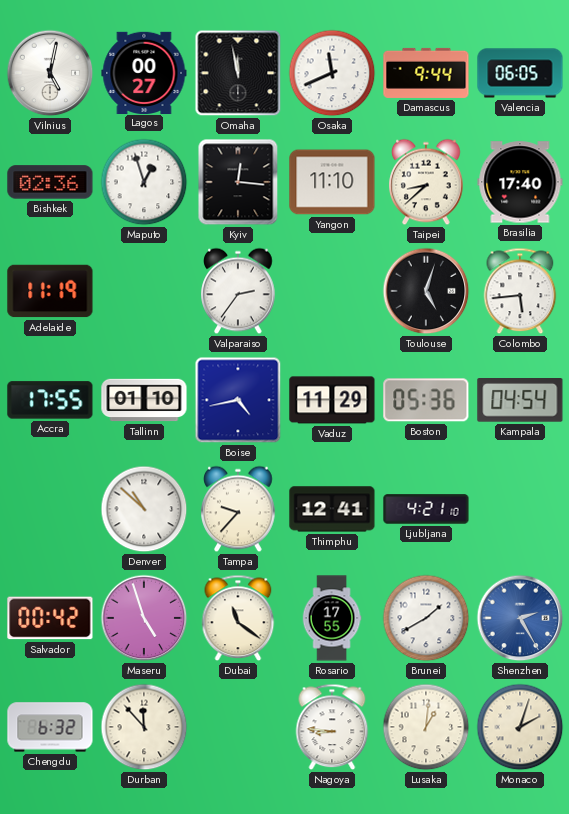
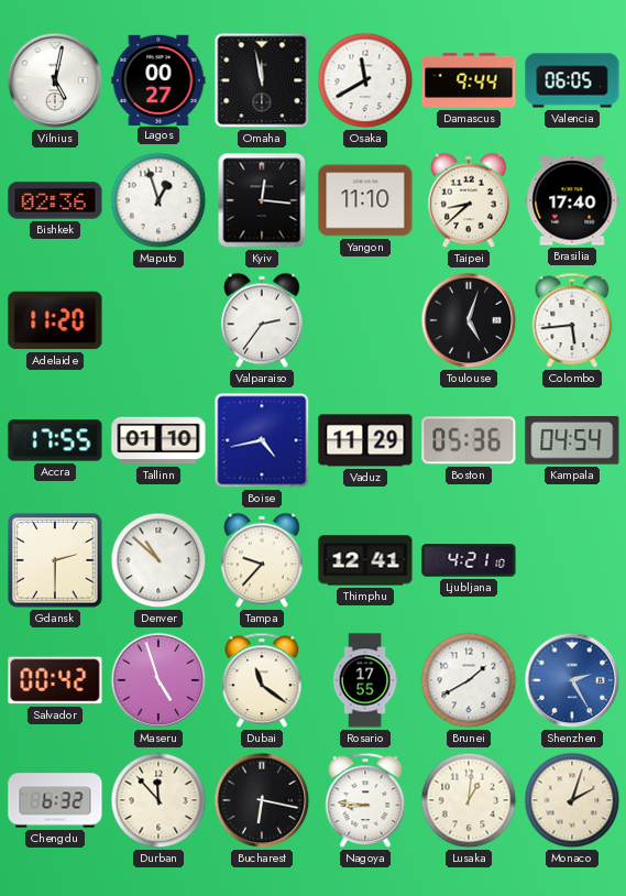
Osaka: 11:41 -> 11:40 (365, 80)
Adelaide: 11:19 -> 11:20 (55, 320)
Gdansk: none -> 2:30 (55, 560)
Bucharest: none -> 6:17 (262, 800)
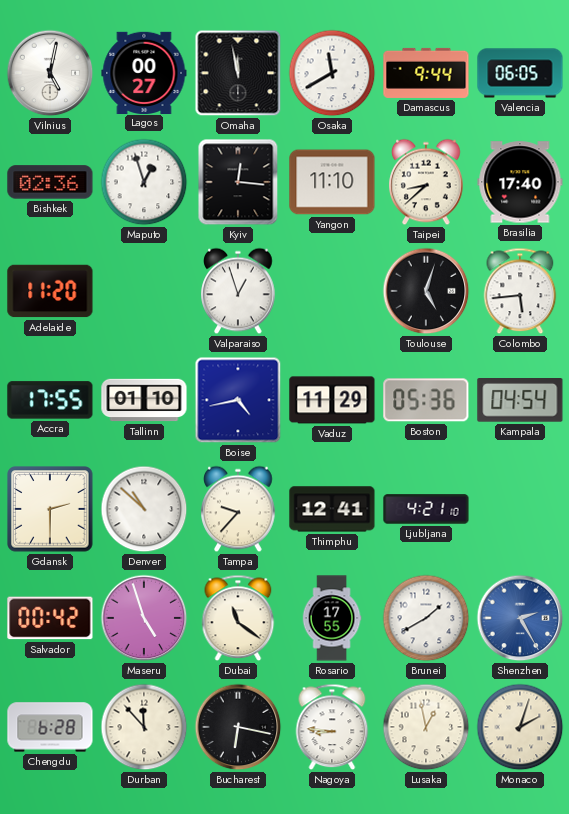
Valparaiso: 2:36 -> 12:57 (238, 291)
Chengdu: 6:32 -> 6:28 (50, 727)
Lusaka: 1:01 -> 12:58 (426, 727)
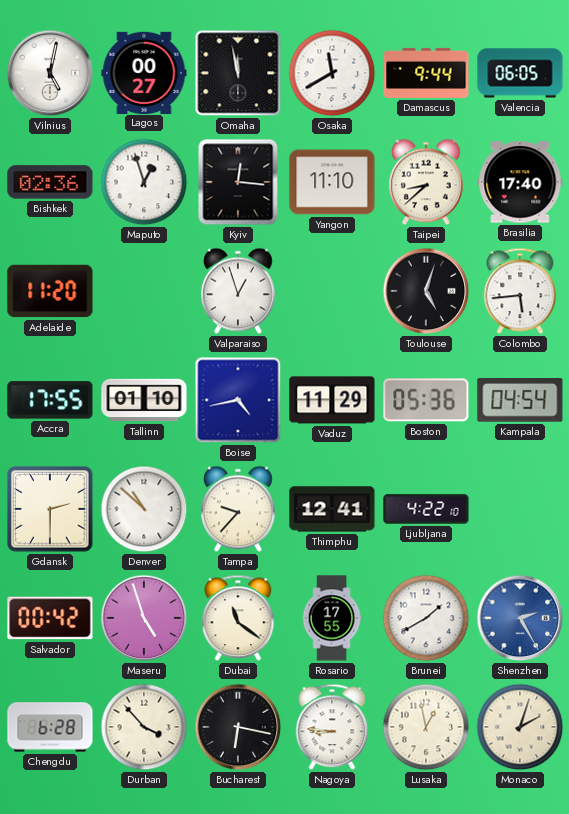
Ljubljana: 4:21 -> 4:22 (426, 509)
Durban: 11:53 -> 3:53 (144, 727)
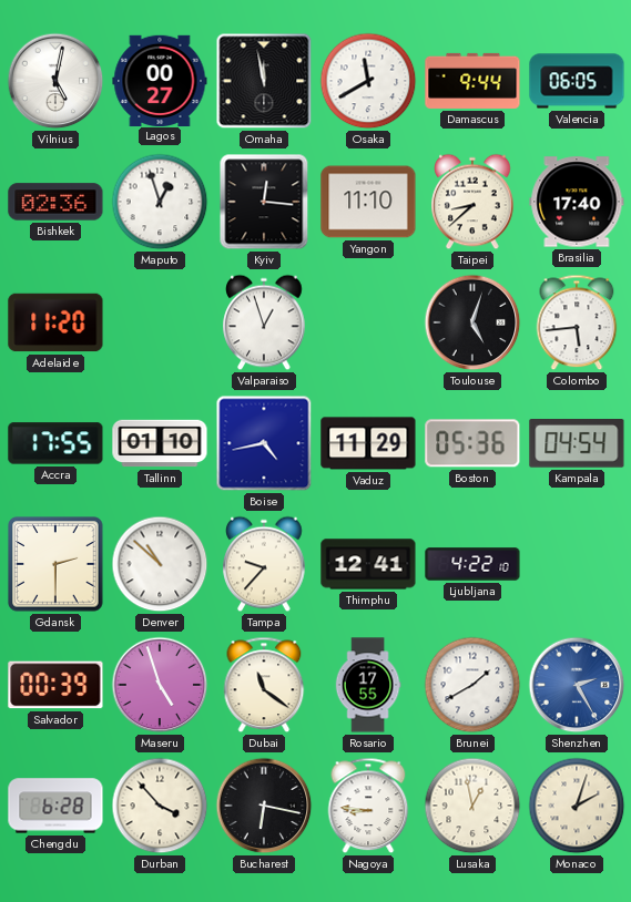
Salvador: 00:42 -> 00:39 (55, 685)
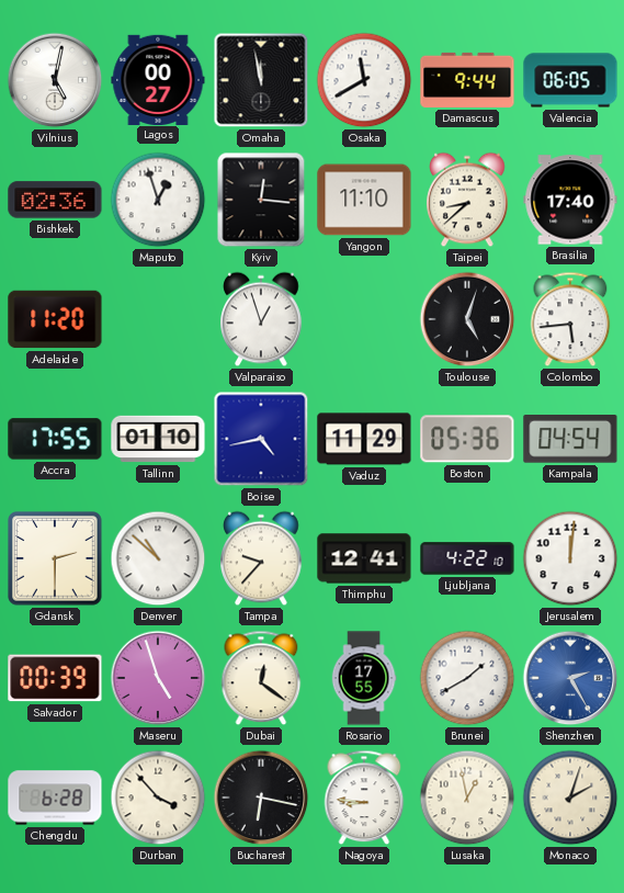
Jerusalem: none -> 12:01 (570, 558)
Dubai: 11:21 -> 12:21 (261, 678)
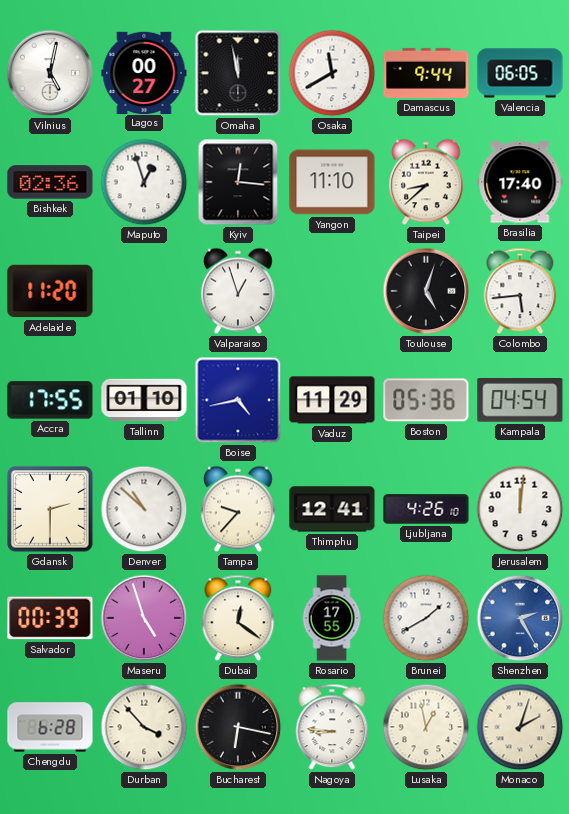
Ljubljana: 4:22 -> 4:26 (426, 509)
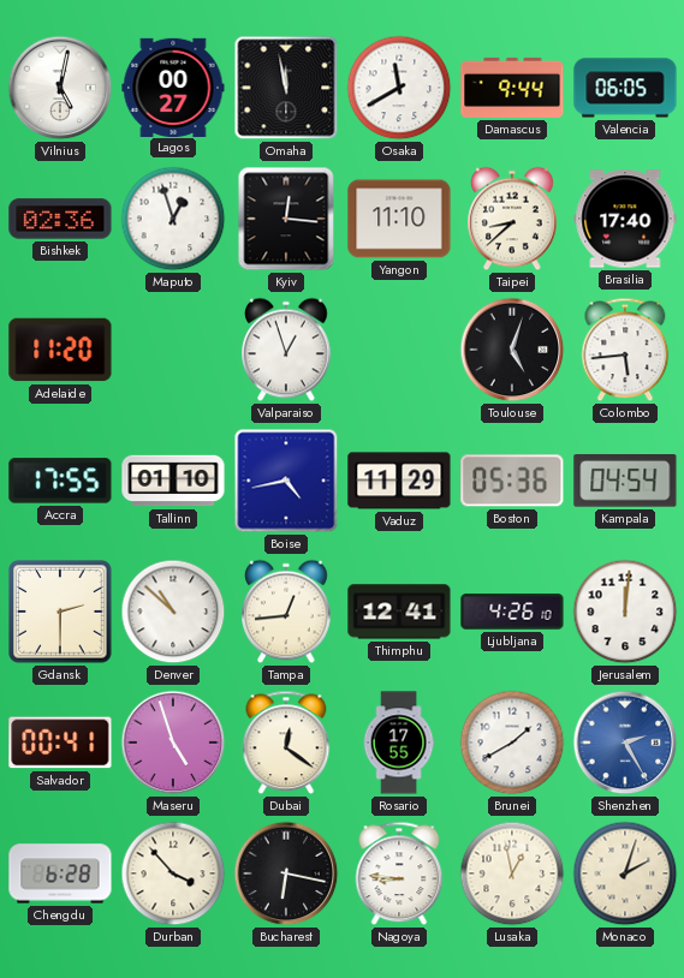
Tampa: 9:37 -> 12:44 (286, 612)
Salvador: 00:39 -> 00:41 (60, 743)
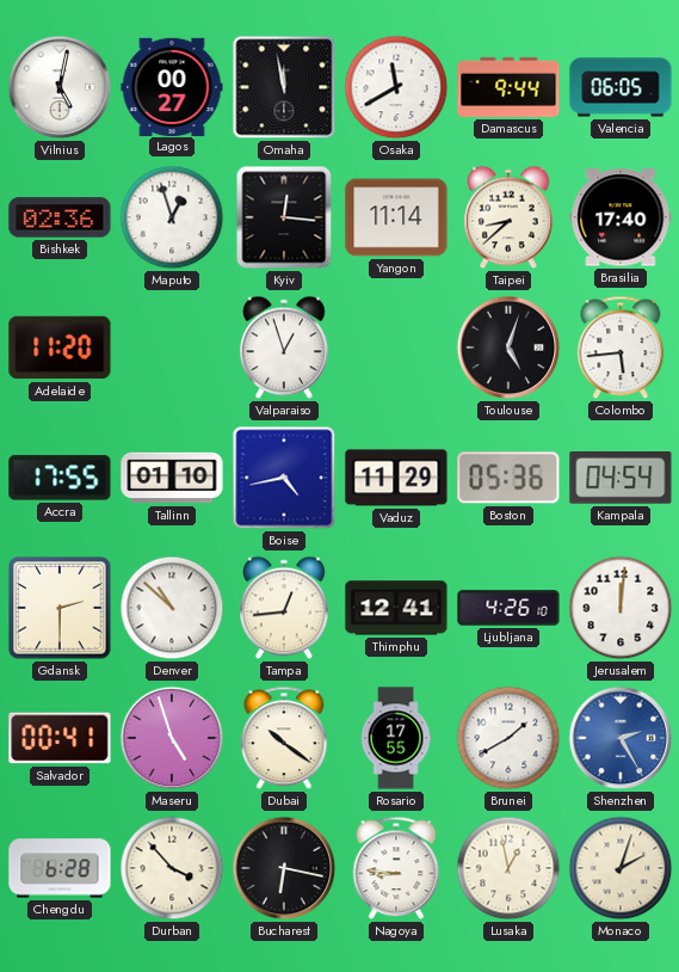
Yangon: 11:10 -> 11:14 (396, 217)
Dubai: 12:21 -> 10:21 (284, 738)
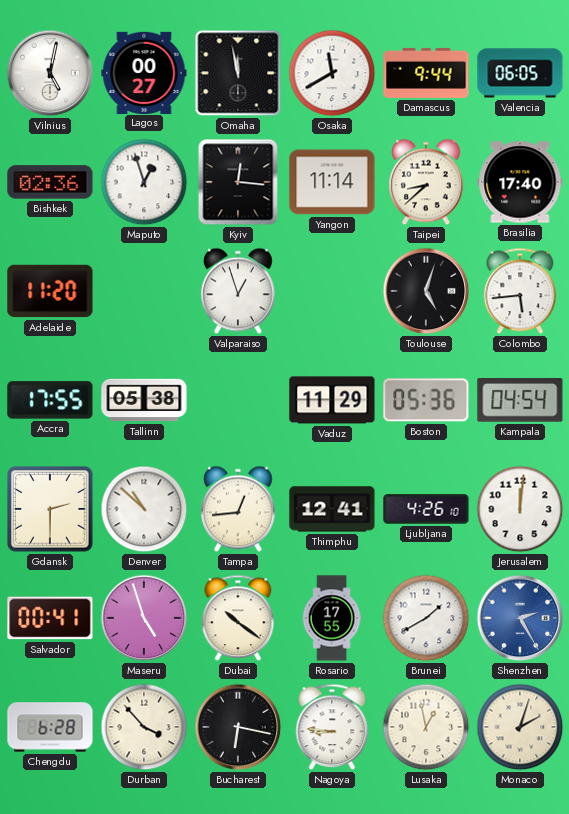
Tallinn: 01:10 -> 05:38 (144, 400)
Boise: 4:43 -> none (284, 478)
